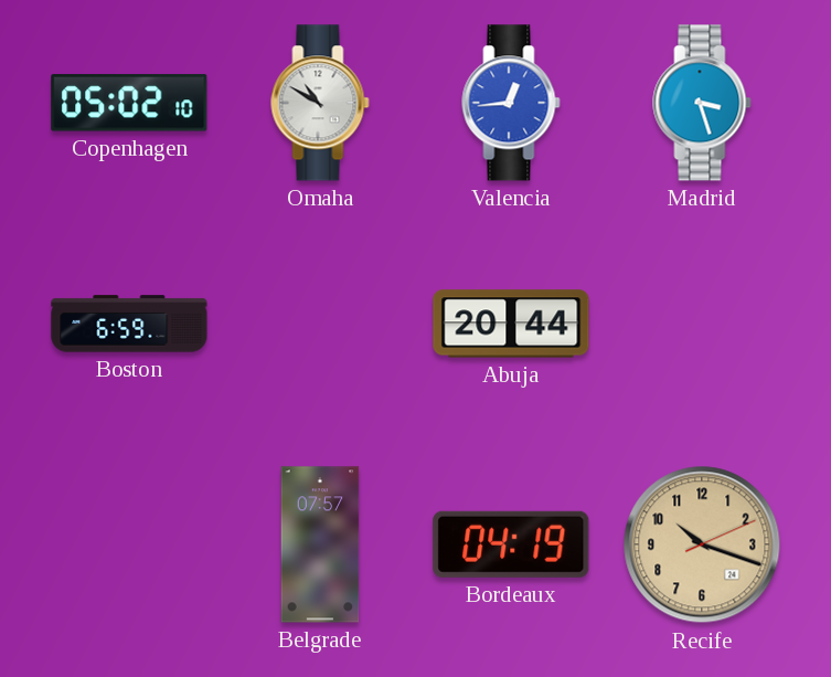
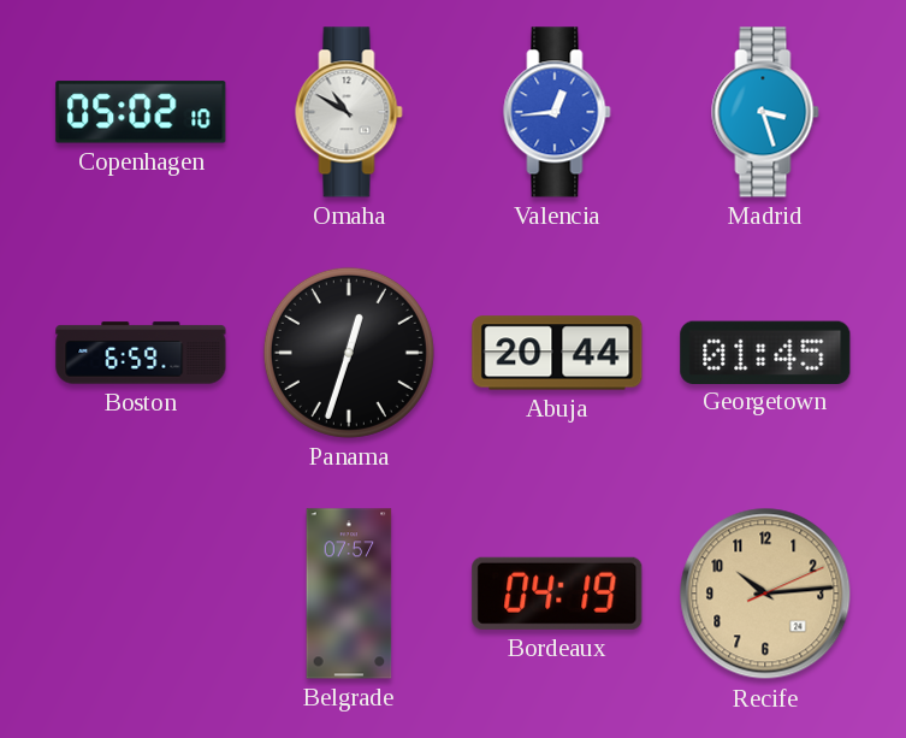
Panama: none -> 12:33 (349, 353)
Georgetown: none -> 01:45 (765, 352)
Recife: 10:18 -> 10:14 (765, 594)
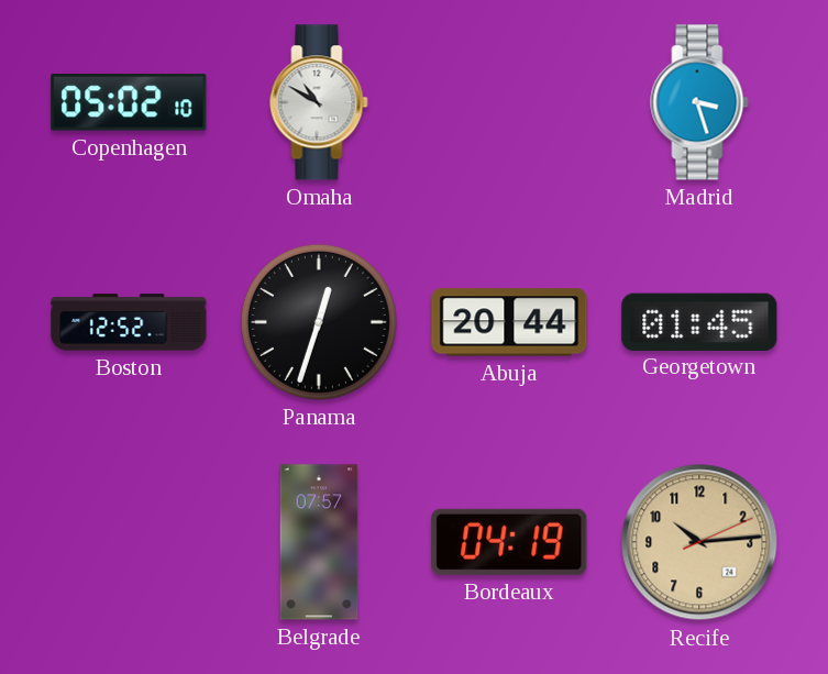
Valencia: 12:44 -> none (557, 112)
Boston: 6:59 -> 12:52 (129, 322)
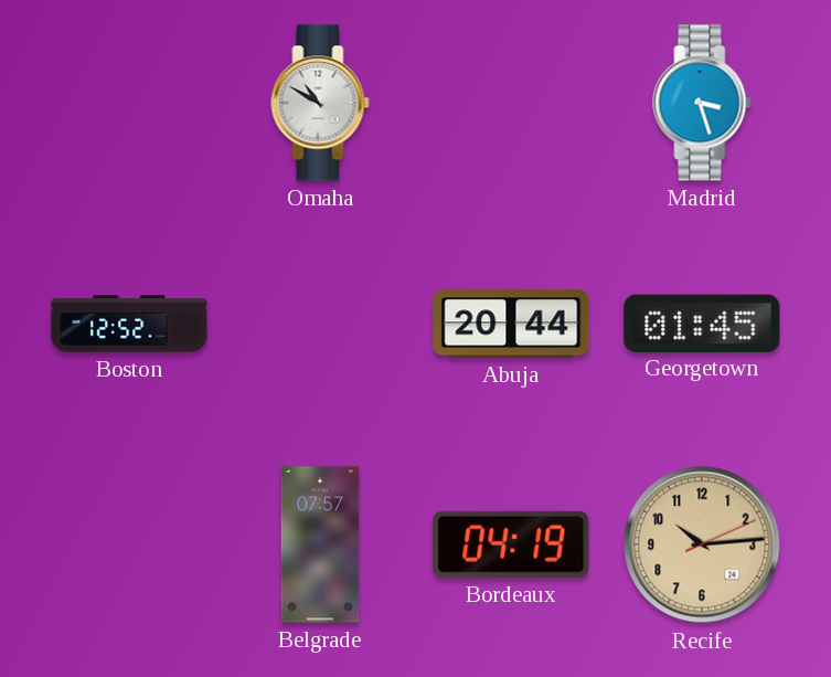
Copenhagen: 05:02 -> none (129, 102)
Panama: 12:33 -> none (319, 322)
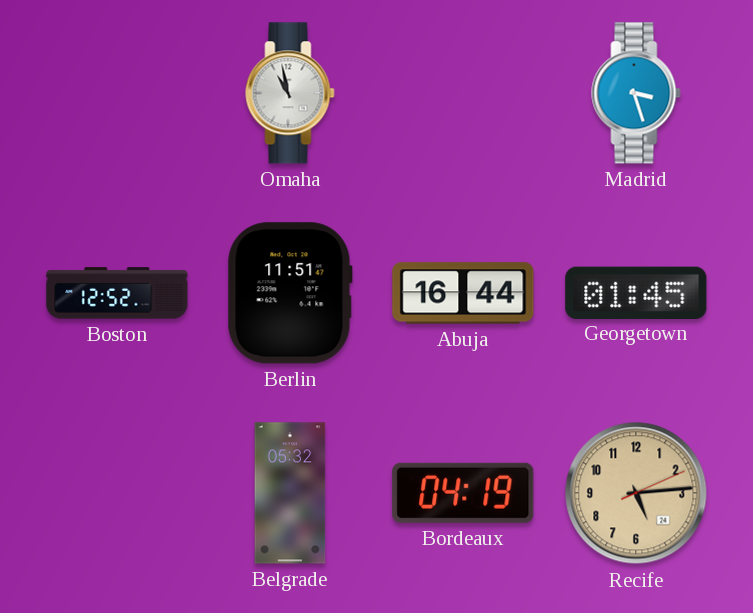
Omaha: 10:50 -> 10:58 (290, 93)
Berlin: none -> 11:51 (290, 293)
Abuja: 20:44 -> 16:44 (463, 293)
Belgrade: 07:57 -> 05:32 (290, 493)
Recife: 10:14 -> 5:14 (636, 493)
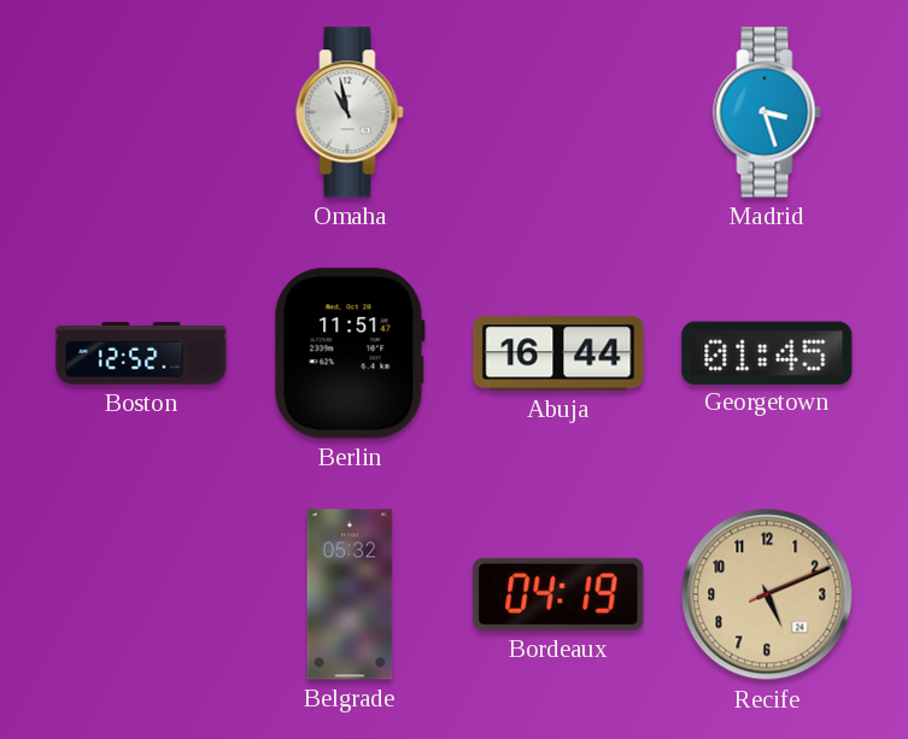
Recife: 5:14 -> 5:11 (767, 594)
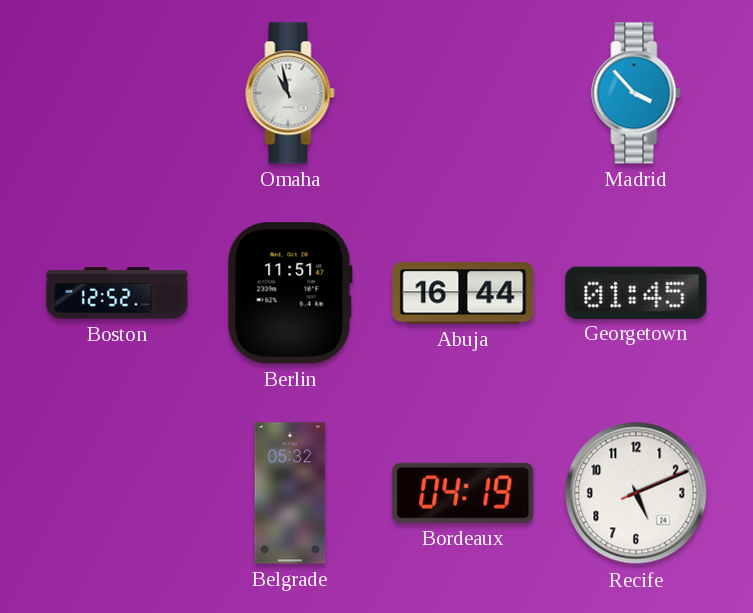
Madrid: 3:27 -> 3:53 (636, 93)
Recife dial: champagne -> white (636, 493)
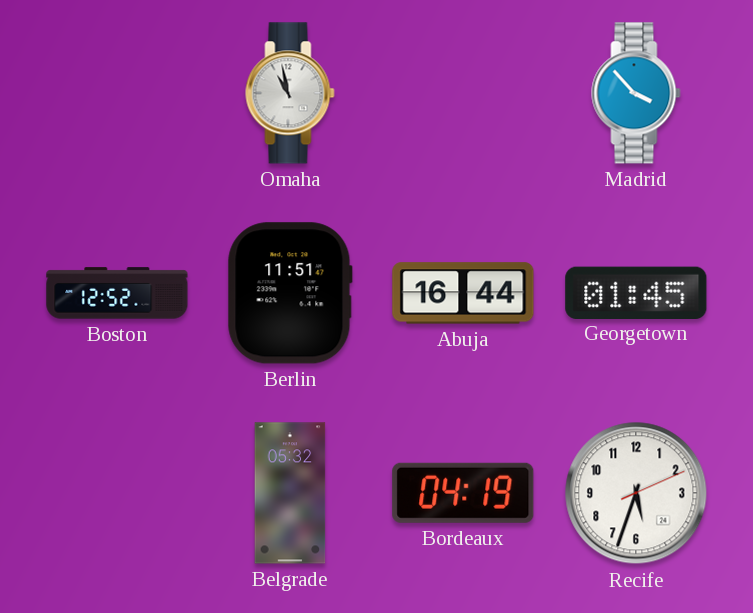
Recife: 5:11 -> 5:33 (636, 493)
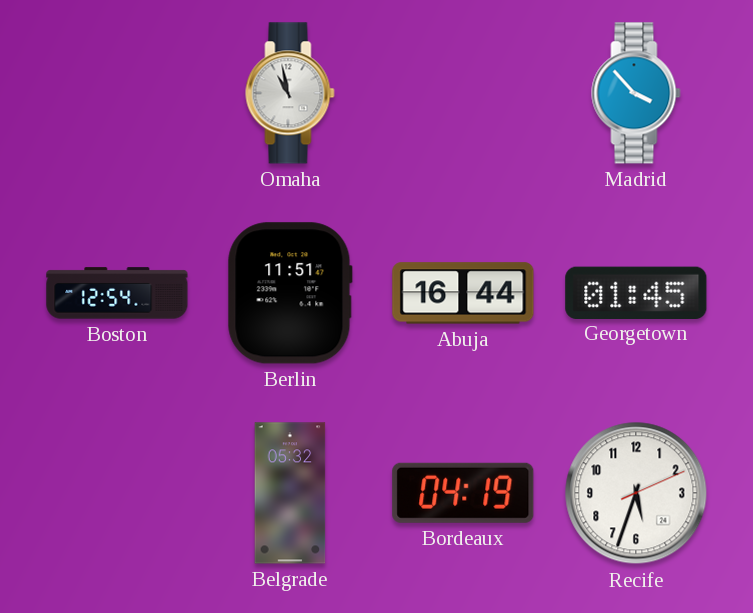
Boston: 12:52 -> 12:54 (117, 293)
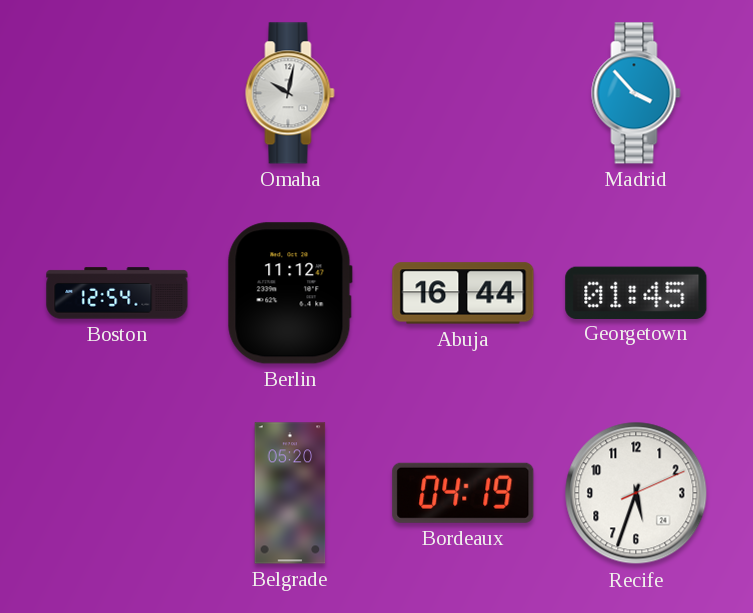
Omaha: 10:58 -> 10:02 (290, 93)
Berlin: 11:51 -> 11:12 (290, 293)
Belgrade: 05:32 -> 05:20 (290, 493)
